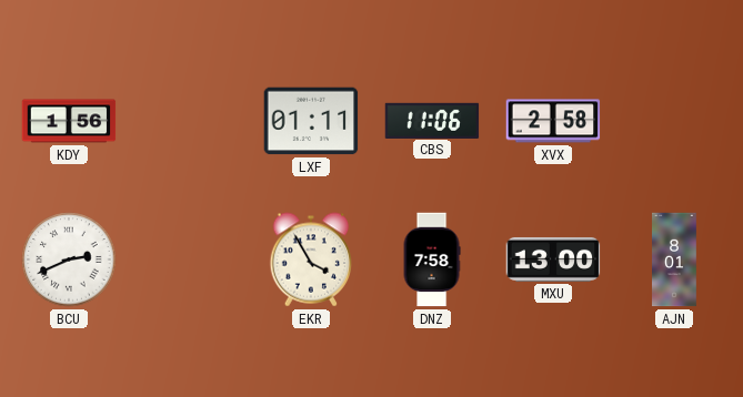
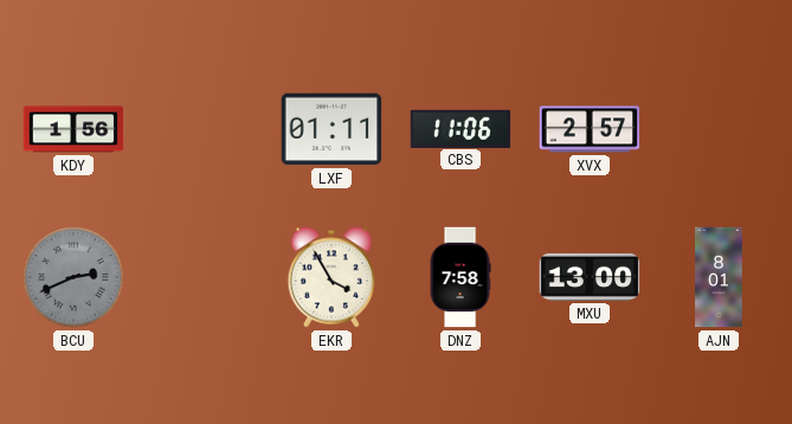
XVX: 2:58 -> 2:57 (590, 129)
BCU dial: white -> grey (73, 277)
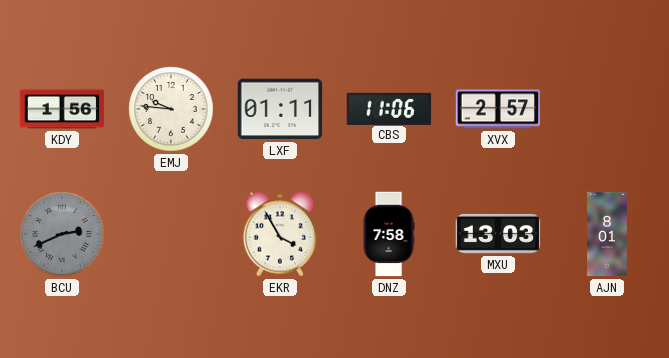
EMJ: none -> 9:46 (171, 109)
MXU: 13:00 -> 13:03 (498, 234)
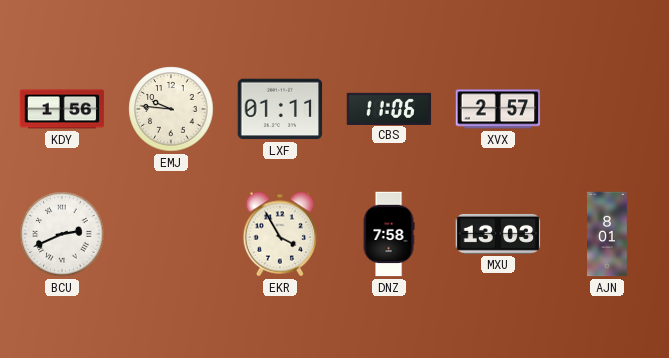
BCU dial: grey -> white (62, 234)
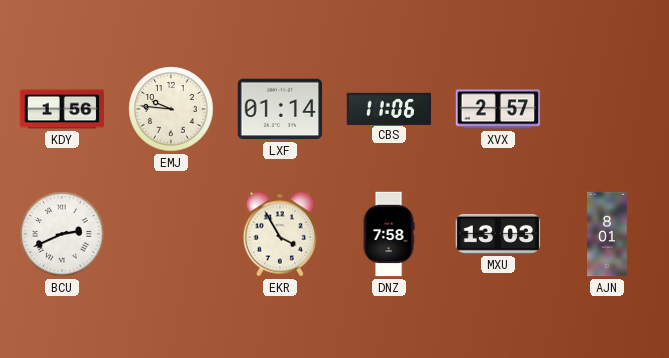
LXF: 01:11 -> 01:14 (280, 109)
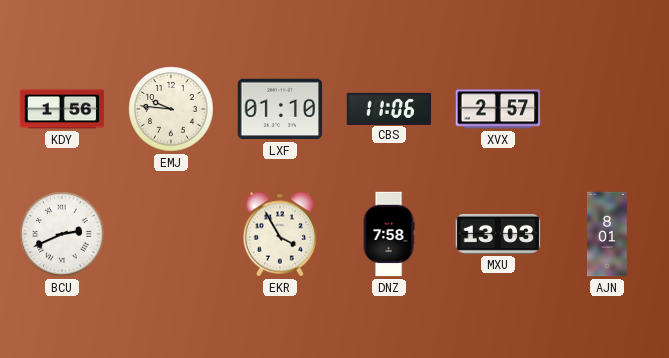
LXF: 01:14 -> 01:10 (280, 109)
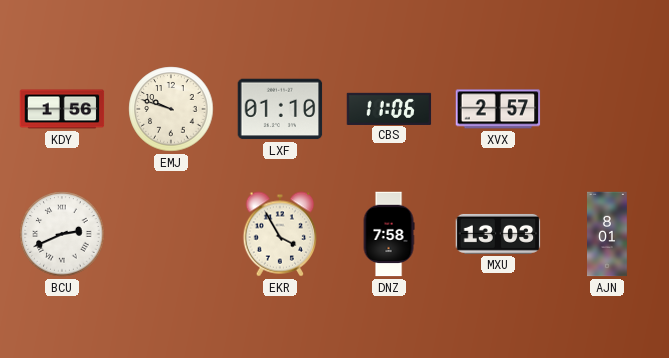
EMJ: 9:46 -> 9:48 (171, 109)
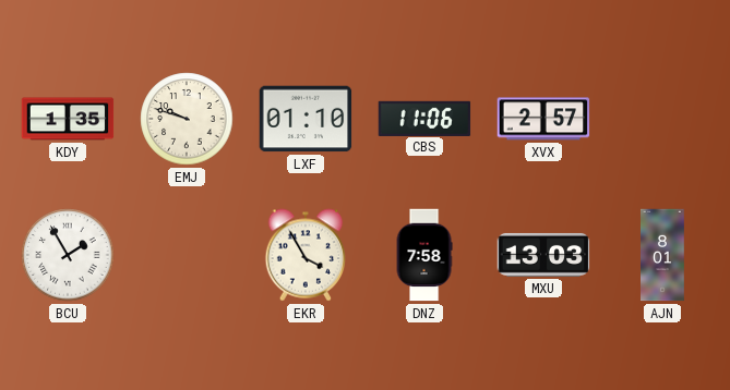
KDY: 1:56 -> 1:35 (68, 119)
BCU: 2:41 -> 1:55 (68, 255)
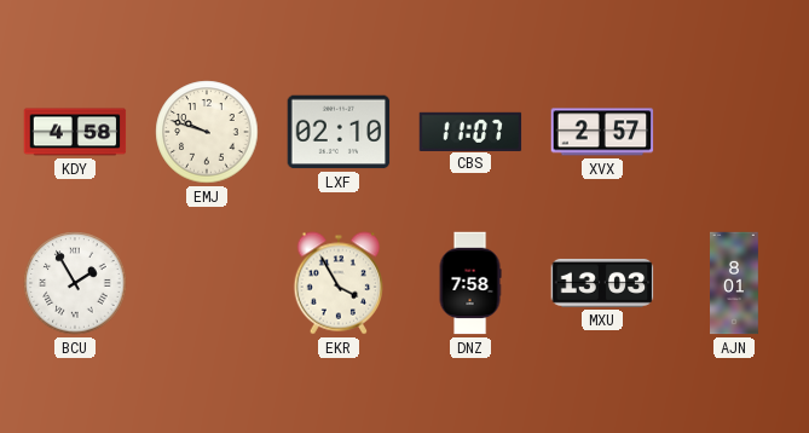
KDY: 1:35 -> 4:58 (75, 132)
LXF: 01:10 -> 02:10 (339, 132)
CBS: 11:06 -> 11:07 (470, 131)
